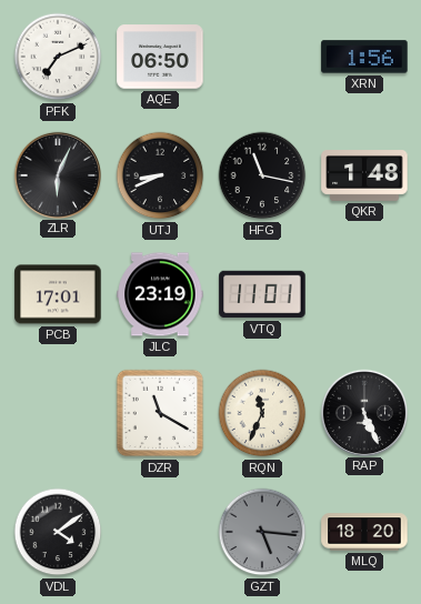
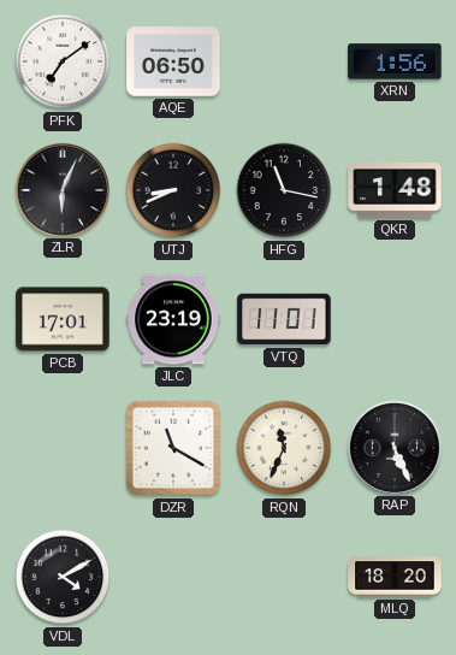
PFK: 7:11 -> 7:09 (63, 61)
VDL: 4:09 -> 4:10 (63, 577)
GZT: 5:16 -> none (262, 532)
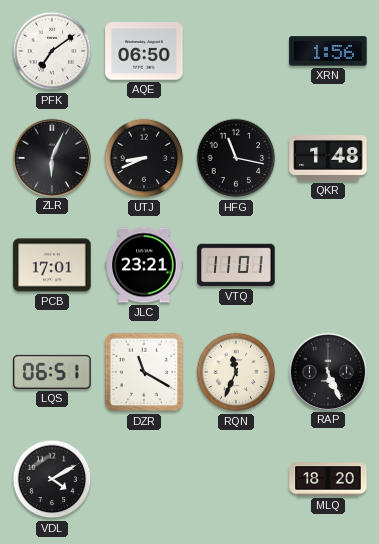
JLC: 23:19 -> 23:21 (144, 265)
LQS: none -> 06:51 (52, 372)
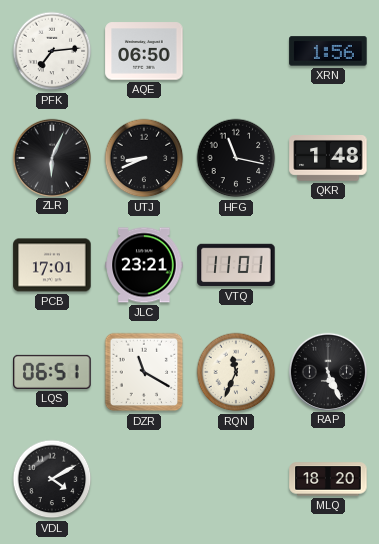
PFK: 7:09 -> 7:14 (52, 51)
